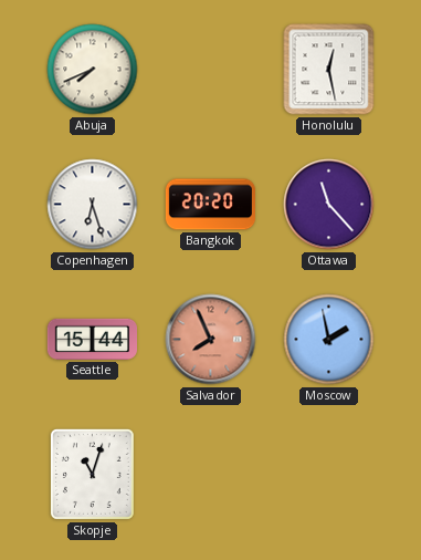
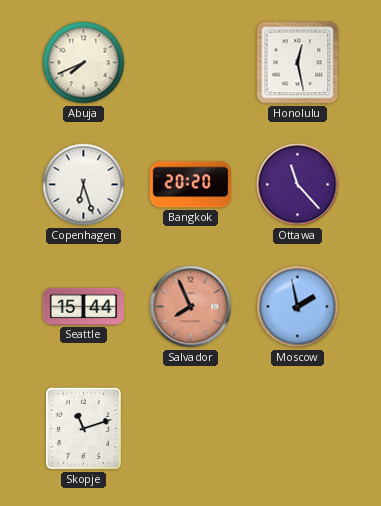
Skopje: 11:03 -> 11:12 (83, 428)
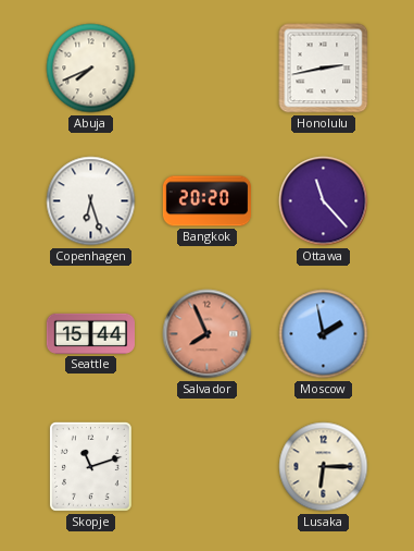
Honolulu: 12:28 -> 2:43 (324, 69)
Lusaka: none -> 6:15 (324, 467)
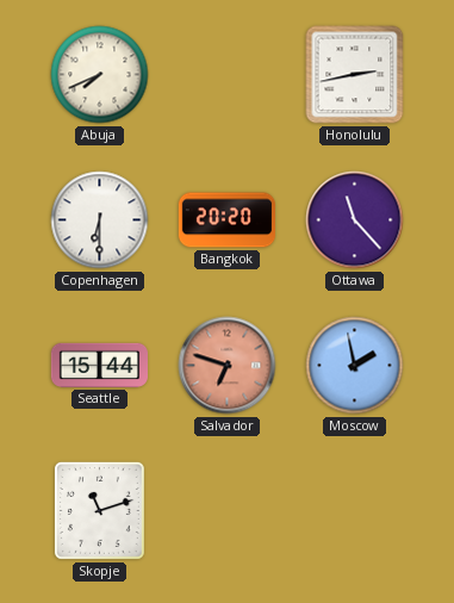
Copenhagen: 6:27 -> 6:30 (100, 220)
Salvador: 7:56 -> 6:48 (228, 366)
Lusaka: 6:15 -> none (324, 467)
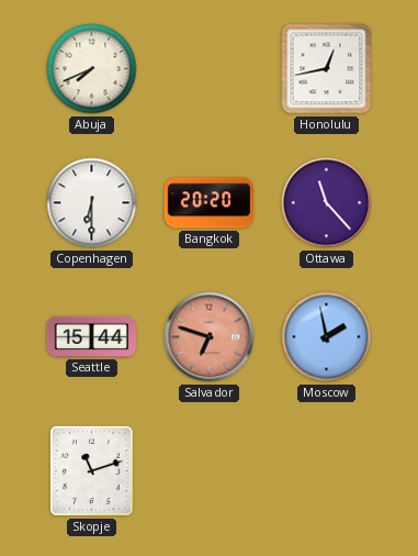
Honolulu: 2:43 -> 12:43 (327, 69)
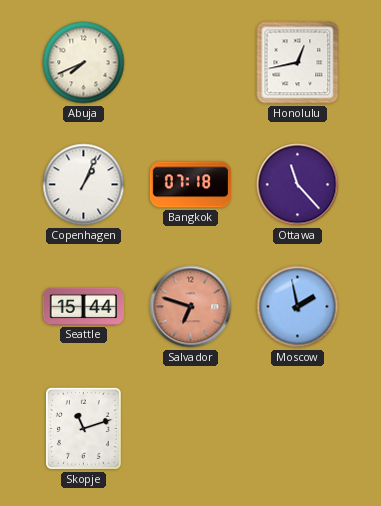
Copenhagen: 6:30 -> 1:04 (84, 185)
Bangkok: 20:20 -> 07:18 (190, 185)
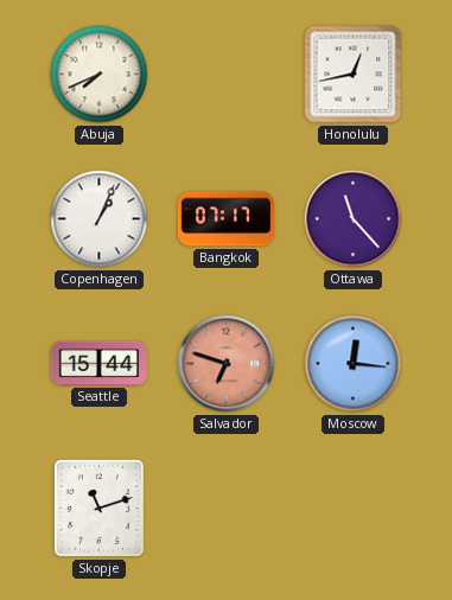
Bangkok: 07:18 -> 07:17 (225, 219)
Moscow: 1:58 -> 12:16 (354, 364)
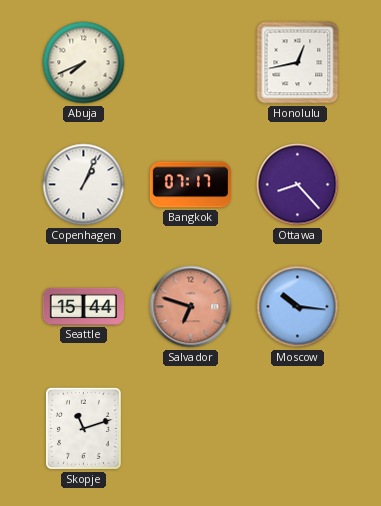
Ottawa: 11:23 -> 8:23 (298, 185)
Moscow: 12:16 -> 10:16 (298, 307)
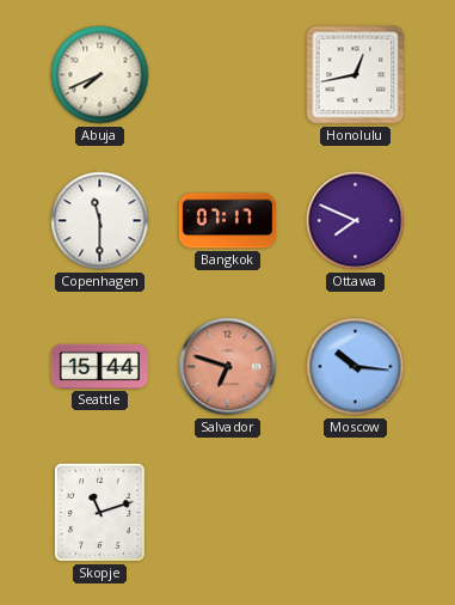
Copenhagen: 1:04 -> 11:30 (100, 221)
Ottawa: 8:23 -> 7:49 (356, 221)
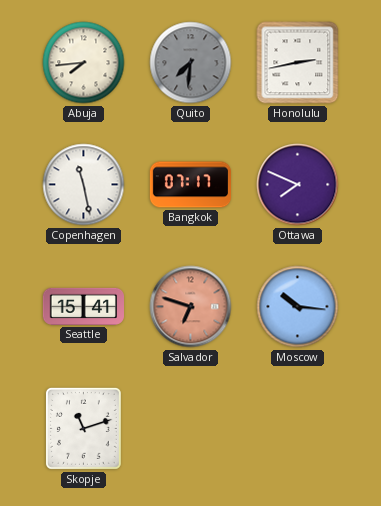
Abuja: 7:41 -> 7:44 (84, 63)
Quito: none -> 7:31 (191, 63)
Honolulu: 12:43 -> 2:43 (298, 63)
Copenhagen: 11:30 -> 11:28 (84, 185)
Seattle: 15:44 -> 15:41 (83, 306)
